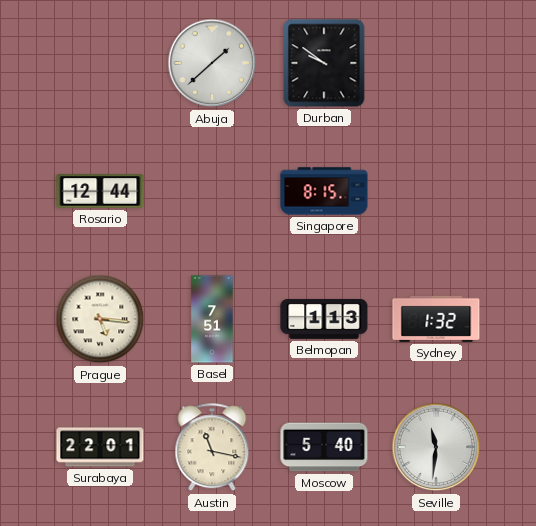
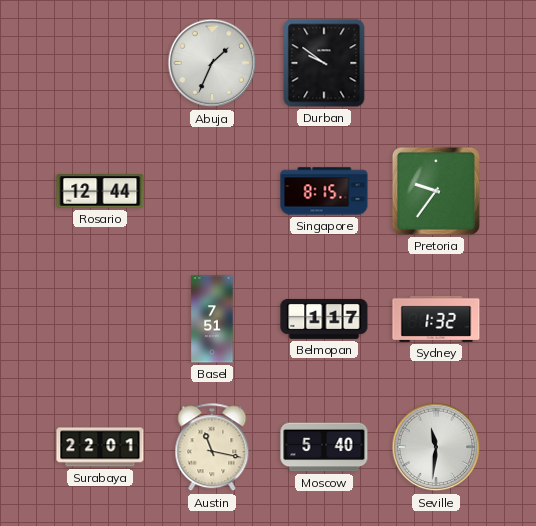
Abuja: 1:38 -> 1:34 (212, 63)
Pretoria: none -> 9:36 (436, 191)
Prague: 5:16 -> none (100, 319)
Belmopan: 1:13 -> 1:17 (324, 319)
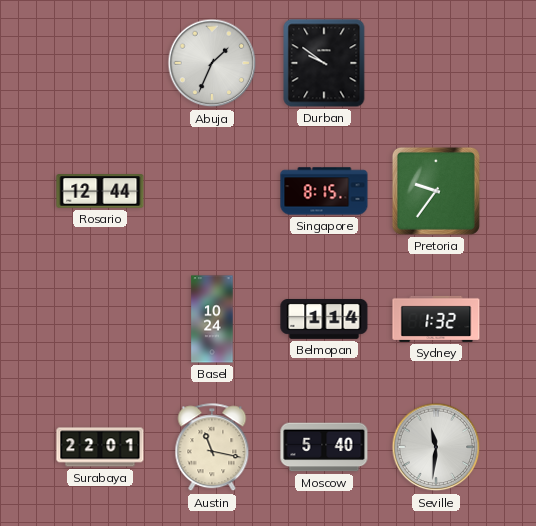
Basel: 7:51 -> 10:24 (212, 319)
Belmopan: 1:17 -> 1:14 (324, 319)
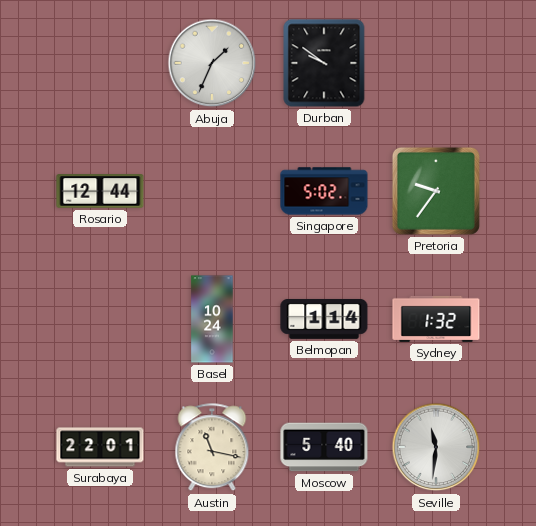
Singapore: 8:15 -> 5:02 (324, 191)
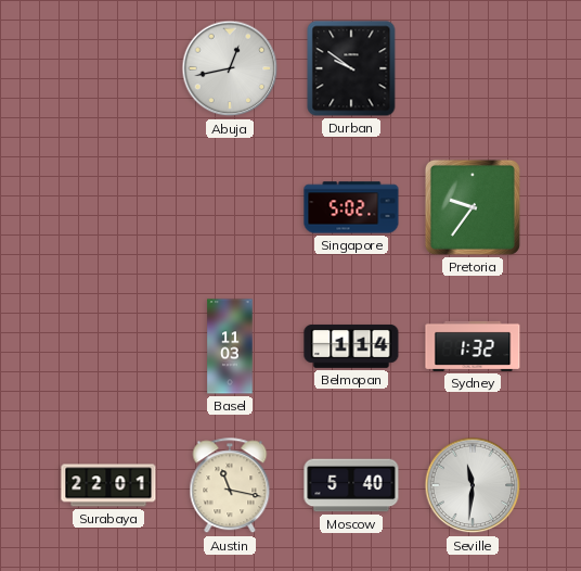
Abuja: 1:34 -> 12:43 (230, 68)
Rosario: 12:44 -> none (100, 191)
Basel: 10:24 -> 11:03 (230, 346)
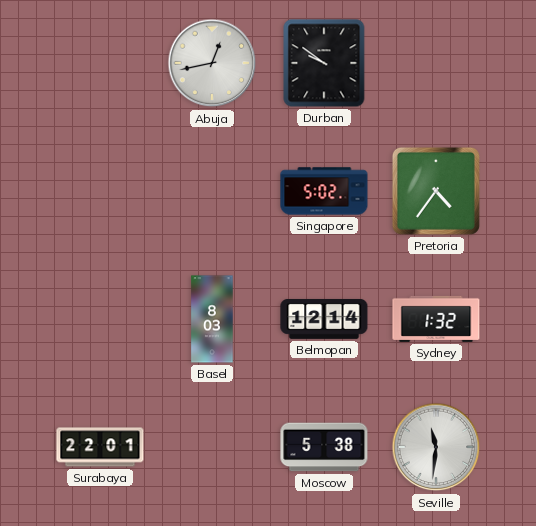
Pretoria: 9:36 -> 4:36 (436, 191)
Basel: 11:03 -> 8:03 (212, 319)
Belmopan: 1:14 -> 12:14 (324, 319)
Austin: 11:17 -> none (230, 486)
Moscow: 5:40 -> 5:38 (324, 447)
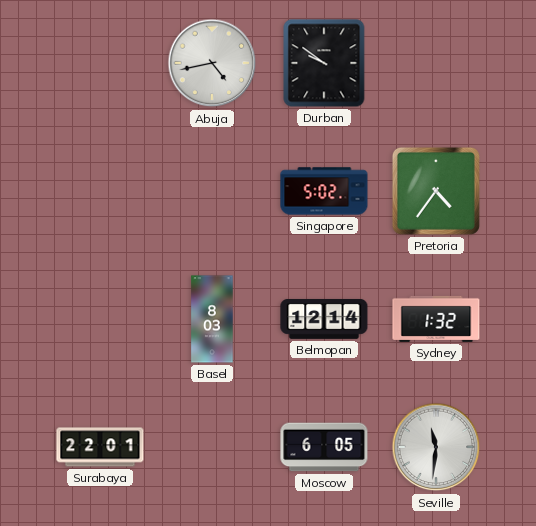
Abuja: 12:43 -> 4:43 (212, 63)
Moscow: 5:38 -> 6:05 (324, 447)
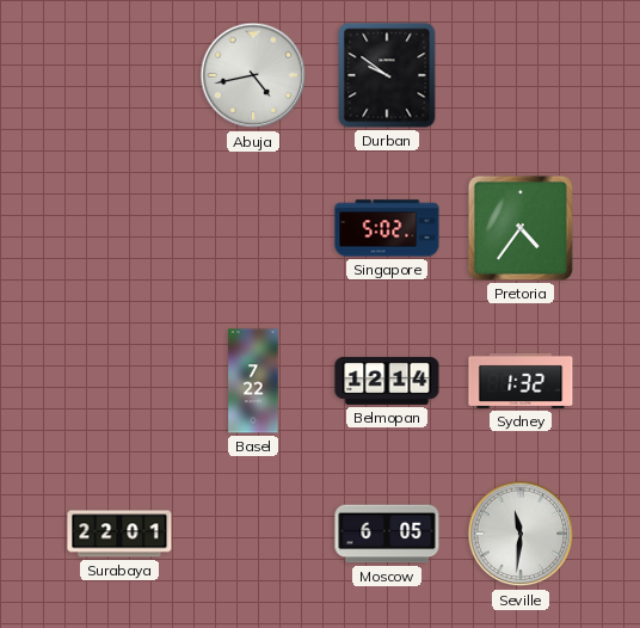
Basel: 8:03 -> 7:22 (253, 381)
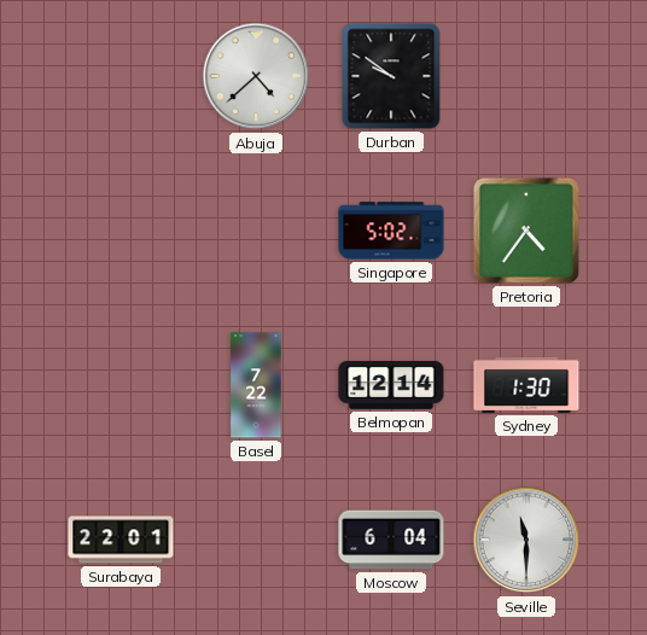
Abuja: 4:43 -> 4:38 (256, 76)
Sydney: 1:32 -> 1:30 (526, 385)
Moscow: 6:05 -> 6:04 (391, 540)
Seville: 11:31 -> 11:30 (526, 540)
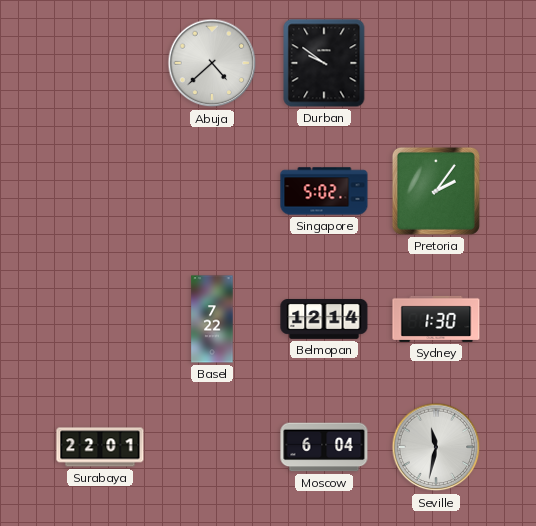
Pretoria: 4:36 -> 2:06 (436, 191)
Seville: 11:30 -> 11:32 (436, 447)
